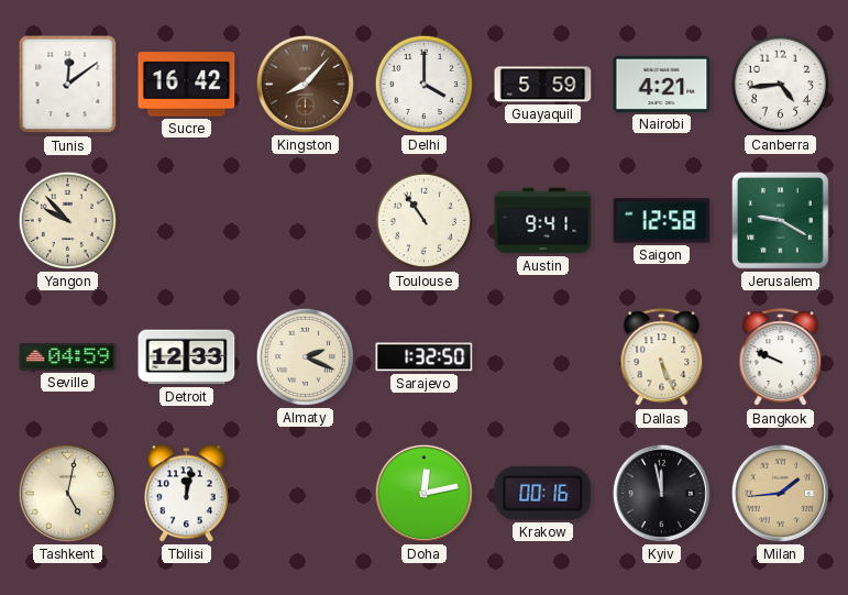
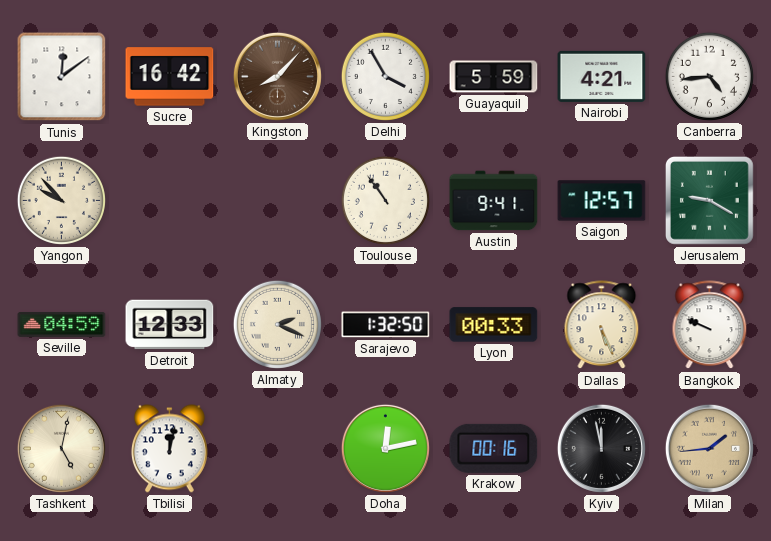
Delhi: 4:00 -> 3:55 (385, 76)
Saigon: 12:58 -> 12:57 (602, 201)
Lyon: none -> 00:33 (494, 325)
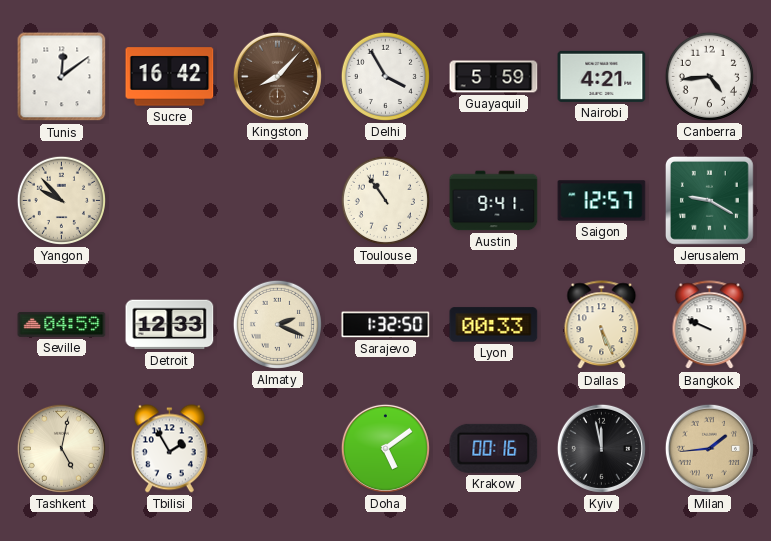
Tbilisi: 12:02 -> 1:55 (169, 449)
Doha: 12:13 -> 5:09 (385, 448)
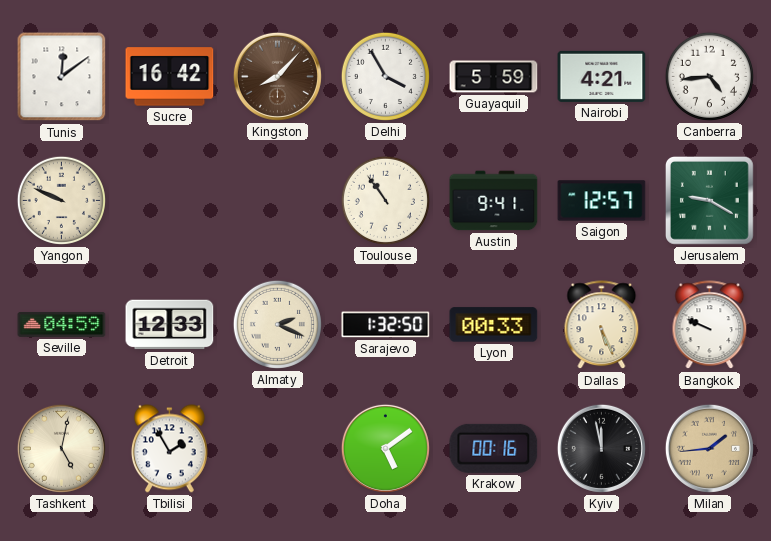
Yangon: 9:53 -> 9:49 (61, 200)
